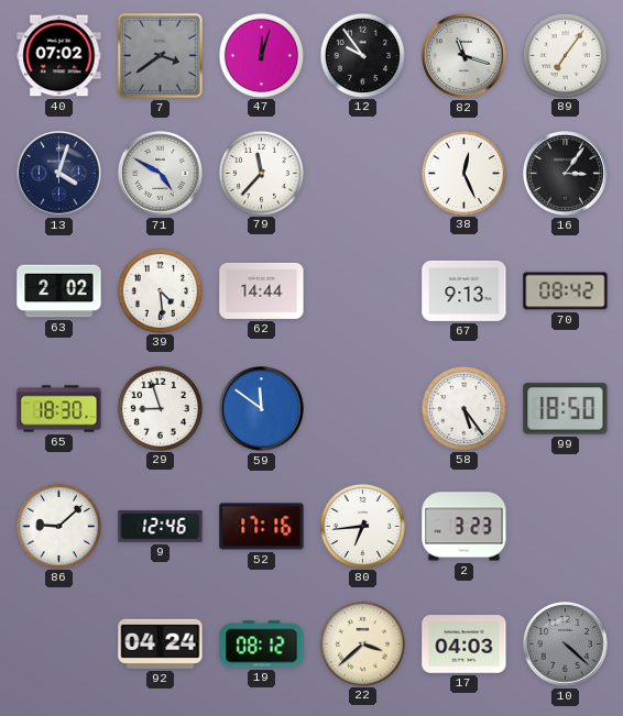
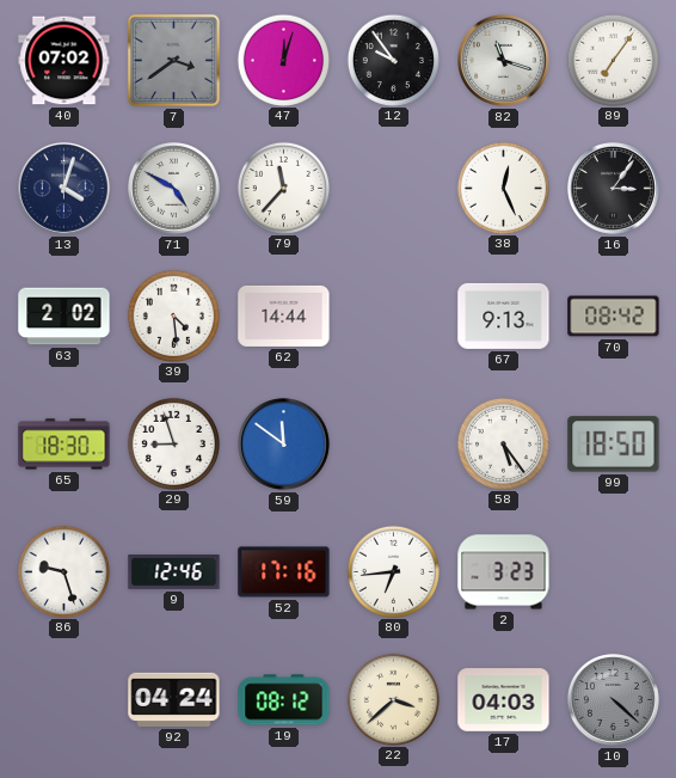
86: 9:08 -> 9:27 (63, 571)
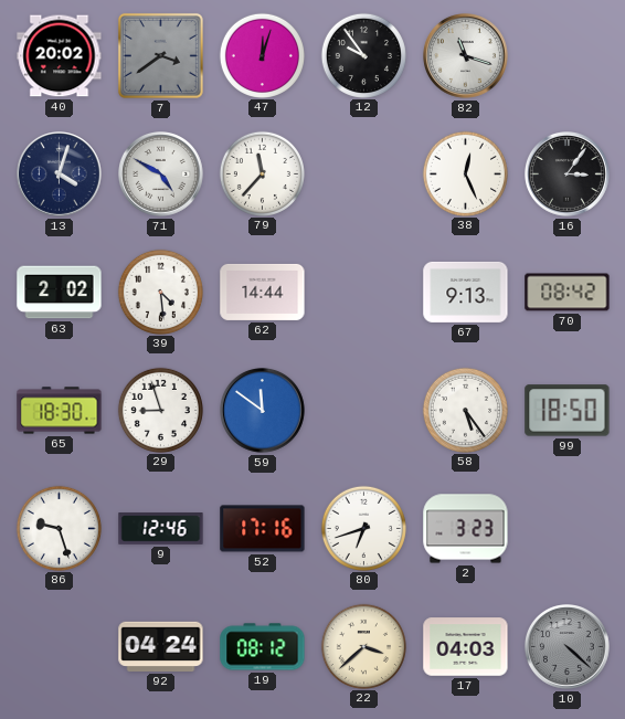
40: 07:02 -> 20:02 (60, 56)
89: 7:06 -> none (613, 60)
80: 6:44 -> 6:42 (363, 528)
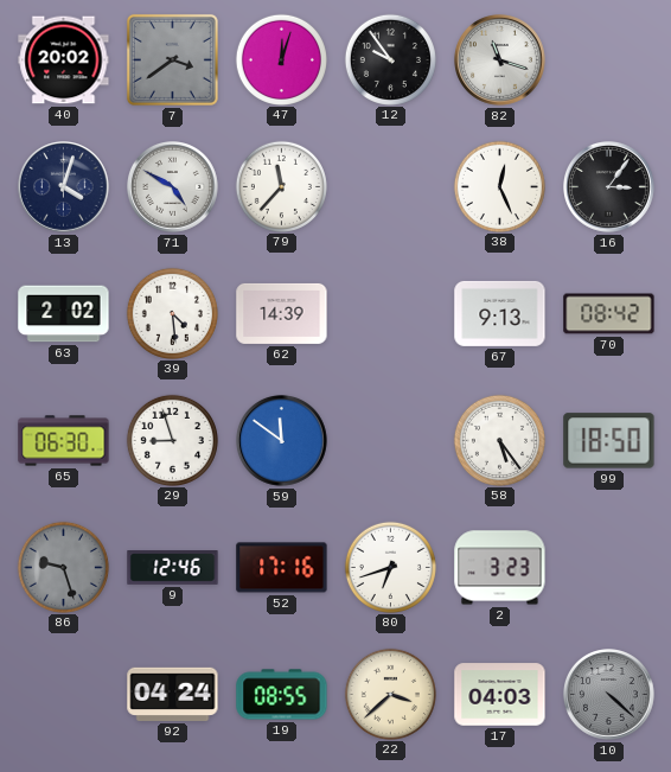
62: 14:44 -> 14:39 (282, 313)
65: 18:30 -> 06:30 (64, 441)
86 dial: white -> grey (63, 567)
19: 08:12 -> 08:55 (282, 695)
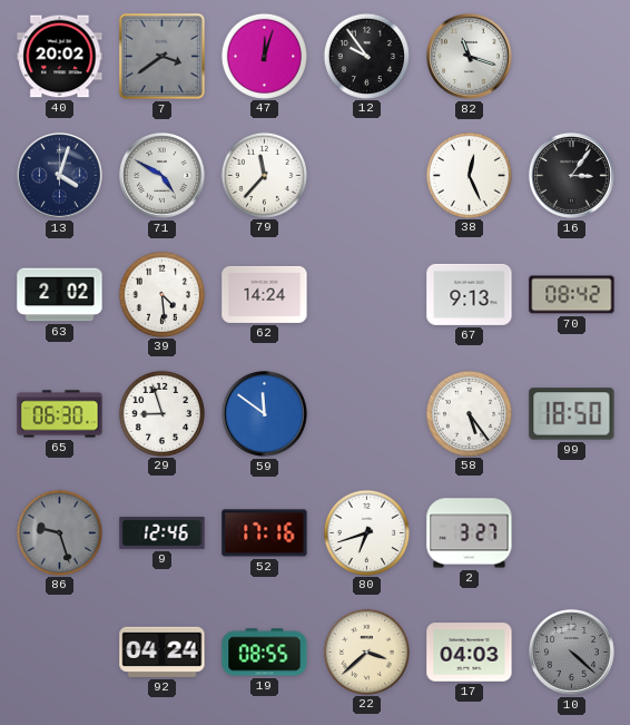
62: 14:39 -> 14:24 (265, 294)
2: 3:23 -> 3:27 (470, 533)
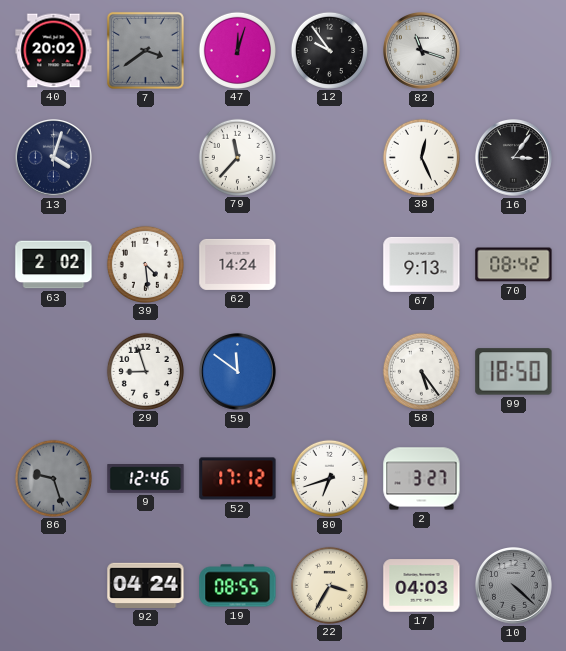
71: 4:50 -> none (163, 176)
65: 06:30 -> none (60, 414)
52: 17:16 -> 17:12 (238, 479)
22: 3:38 -> 3:35 (329, 585)
